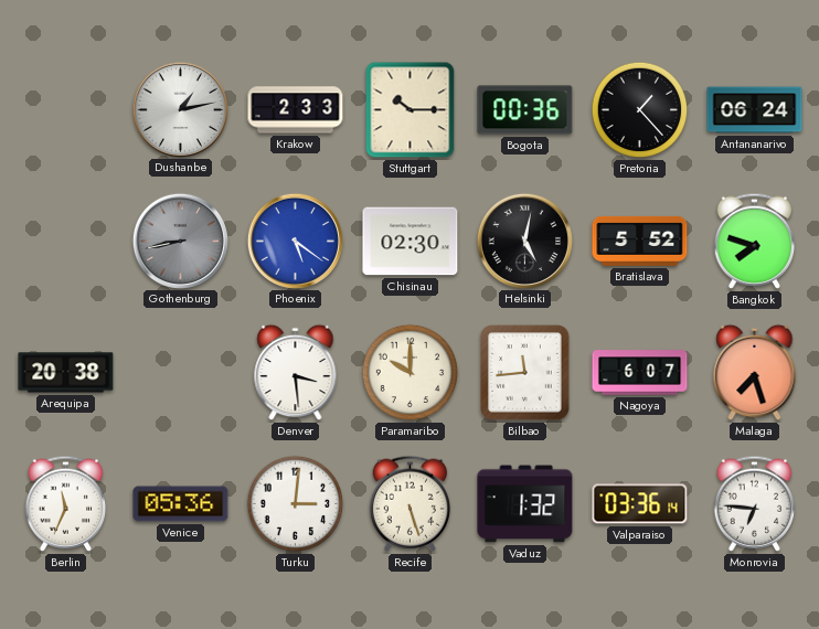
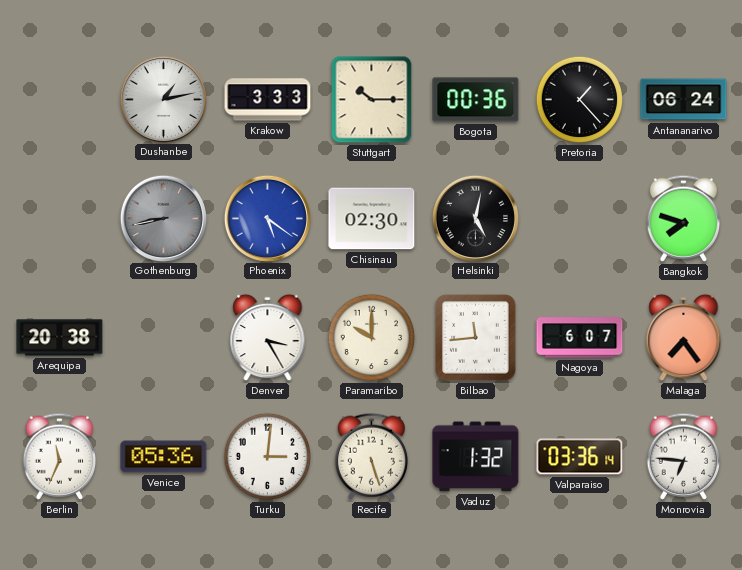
Krakow: 2:33 -> 3:33 (268, 100)
Bratislava: 5:52 -> none (640, 241)
Denver: 3:29 -> 3:25 (268, 338)
Malaga: 7:27 -> 7:24 (684, 338)
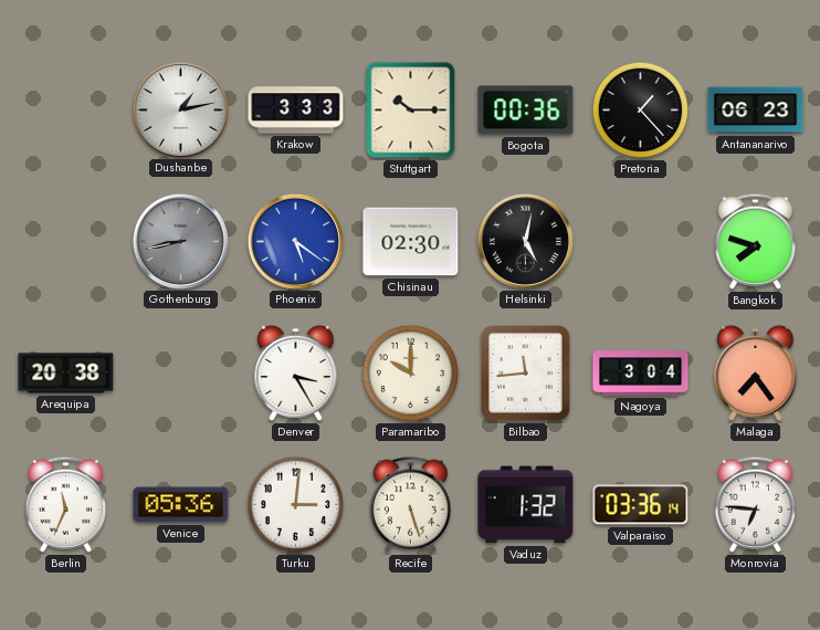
Antananarivo: 06:24 -> 06:23 (756, 111)
Nagoya: 6:07 -> 3:04 (641, 374)
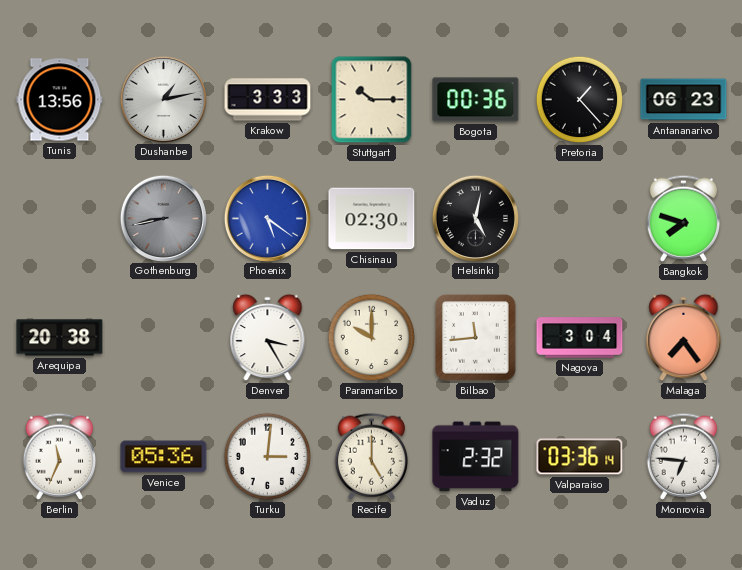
Tunis: none -> 13:56 (60, 100)
Recife: 5:27 -> 5:00 (372, 456)
Vaduz: 1:32 -> 2:32 (476, 457)
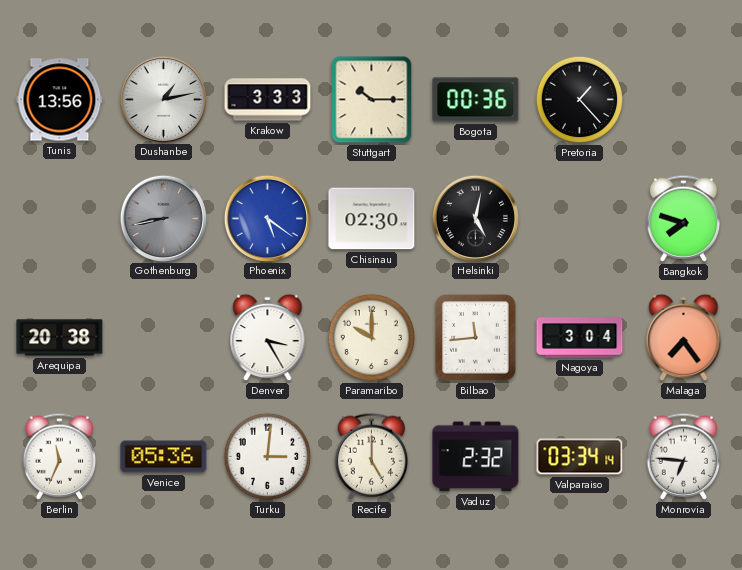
Antananarivo: 06:23 -> none (684, 100)
Valparaiso: 03:36 -> 03:34 (580, 457)
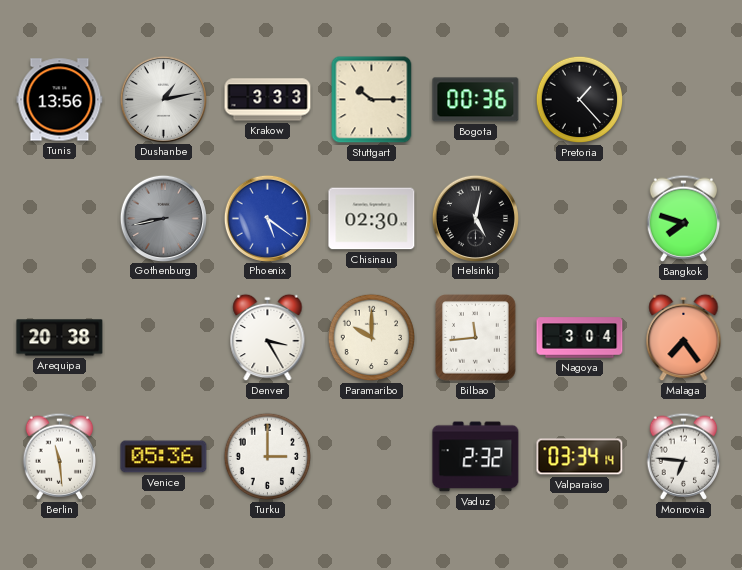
Berlin: 11:34 -> 11:29 (60, 456)
Turku: 3:01 -> 3:00 (268, 457)
Recife: 5:00 -> none (372, 456)
